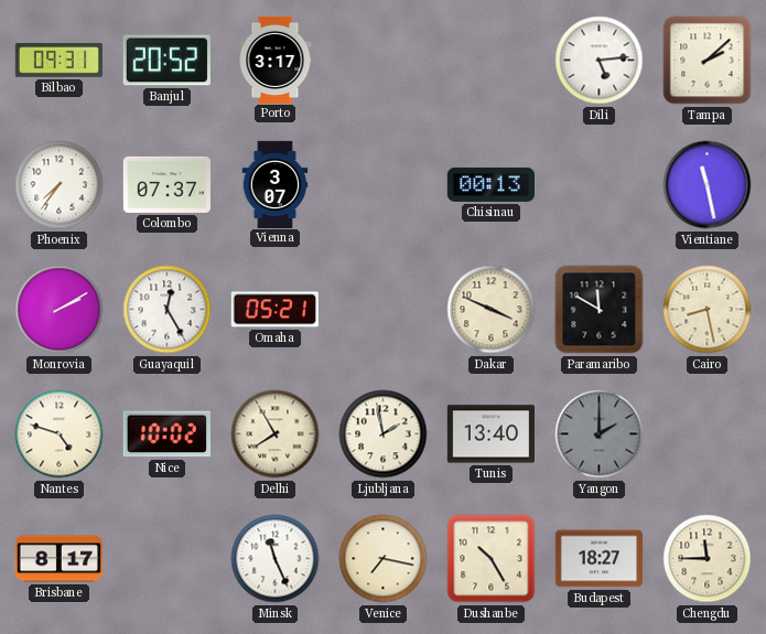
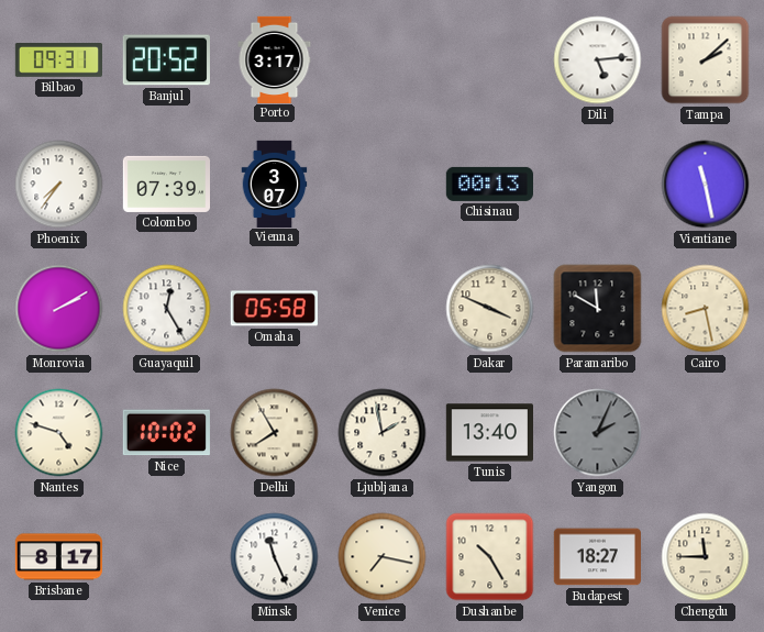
Colombo: 07:37 -> 07:39 (166, 184)
Omaha: 05:21 -> 05:58 (274, 309)
Yangon: 2:00 -> 2:04 (598, 433)
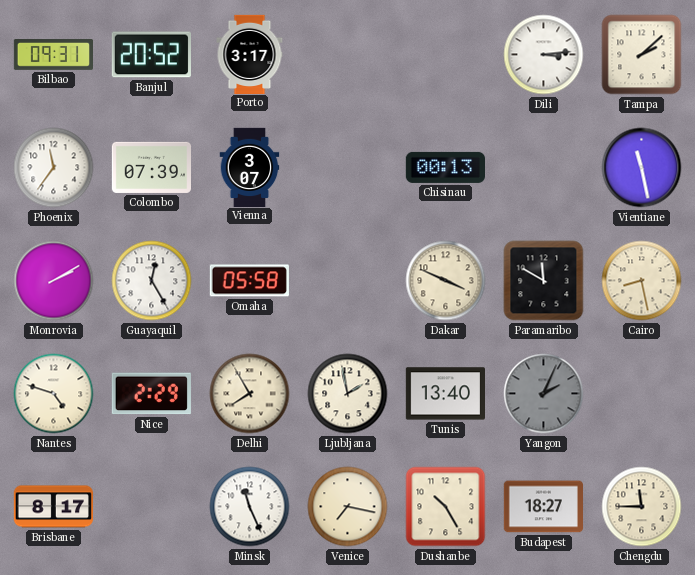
Dili: 5:14 -> 3:14 (544, 55)
Phoenix: 7:36 -> 11:36 (54, 168)
Nice: 10:02 -> 2:29 (151, 394)
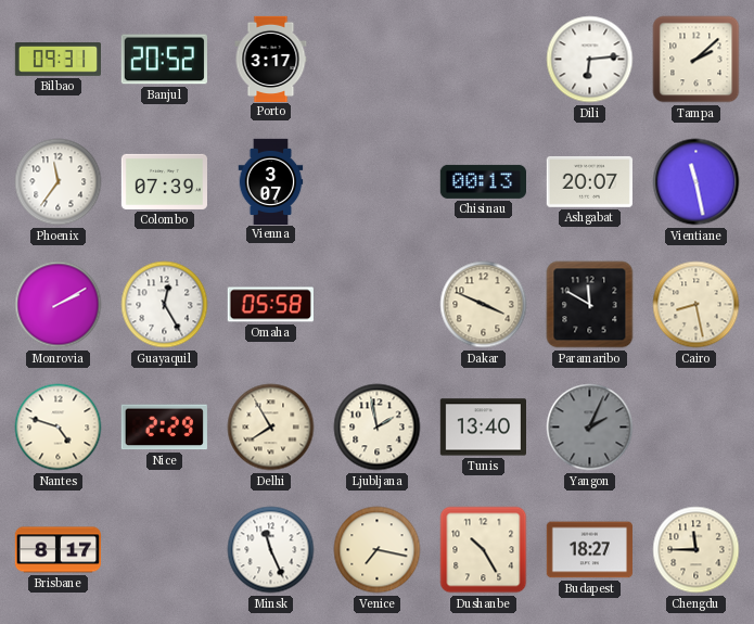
Dili: 3:14 -> 6:14 (590, 60)
Ashgabat: none -> 20:07 (589, 181)
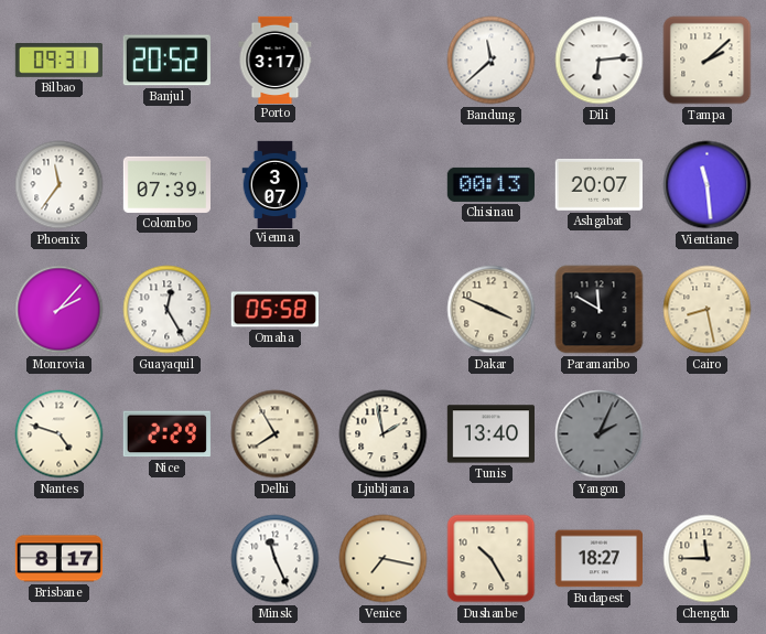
Bandung: none -> 11:38 (492, 61)
Vientiane: 11:28 -> 11:29 (708, 185)
Monrovia: 2:10 -> 2:07 (60, 310)
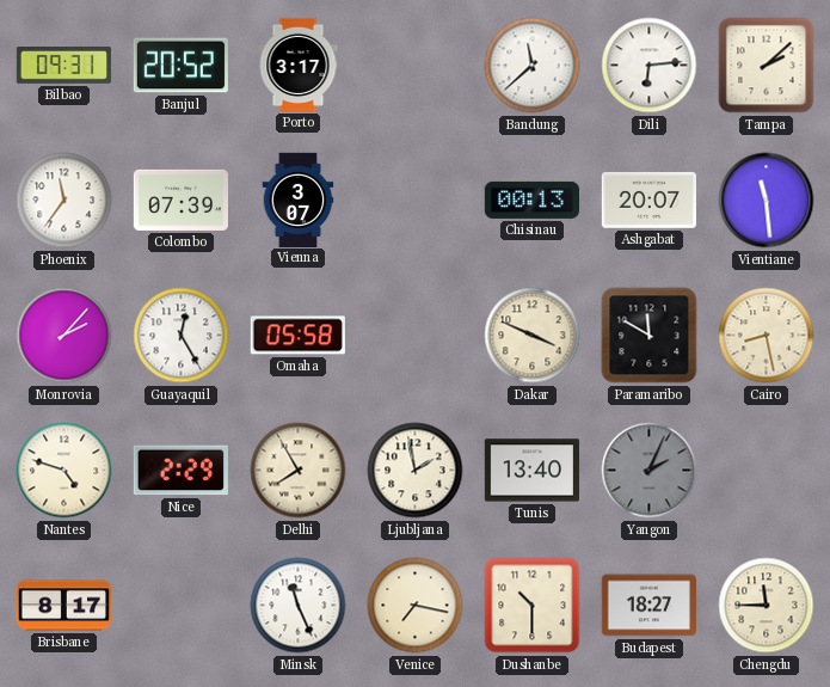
Dushanbe: 10:25 -> 10:30 (533, 606)
